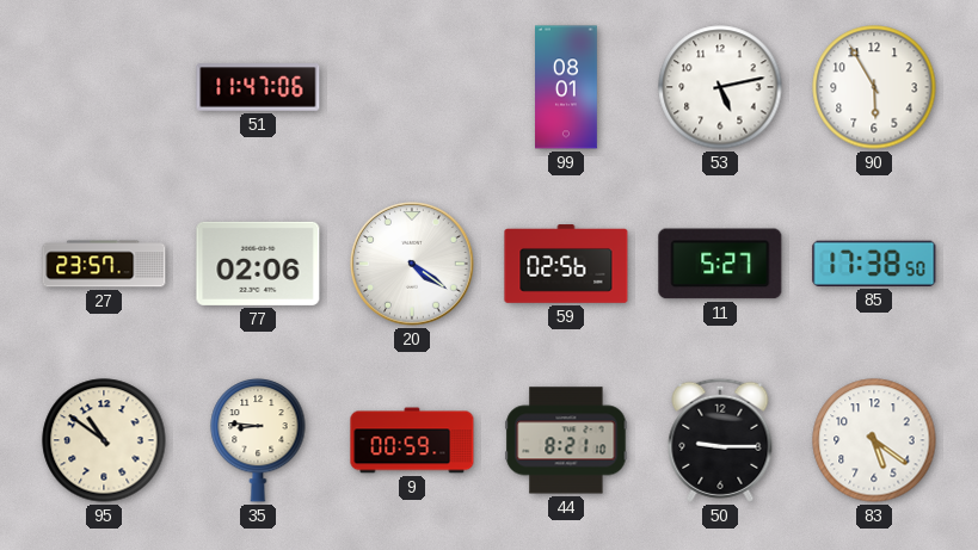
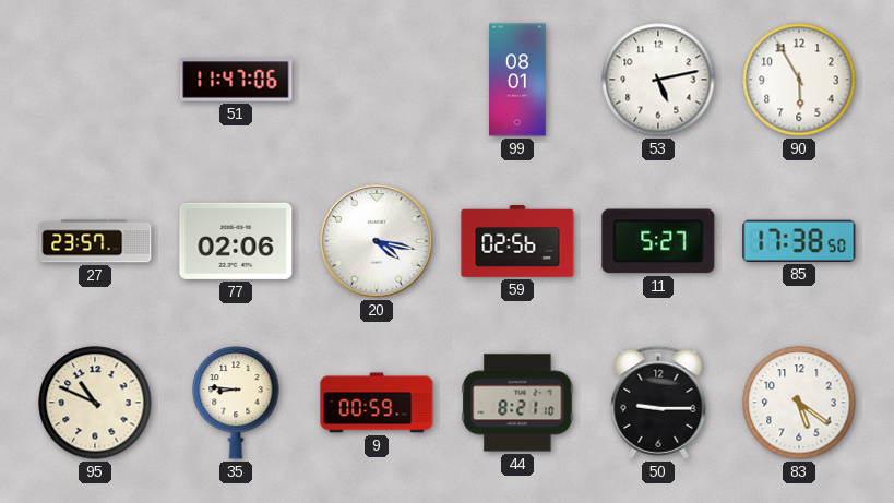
20: 4:21 -> 4:17 (378, 242)
95: 10:51 -> 10:49 (95, 403)
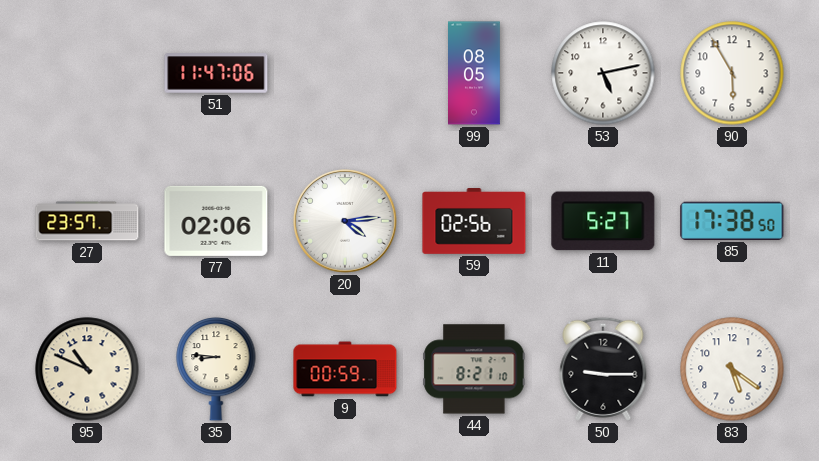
99: 08:01 -> 08:05 (475, 73)
20: 4:17 -> 4:14 (346, 222)
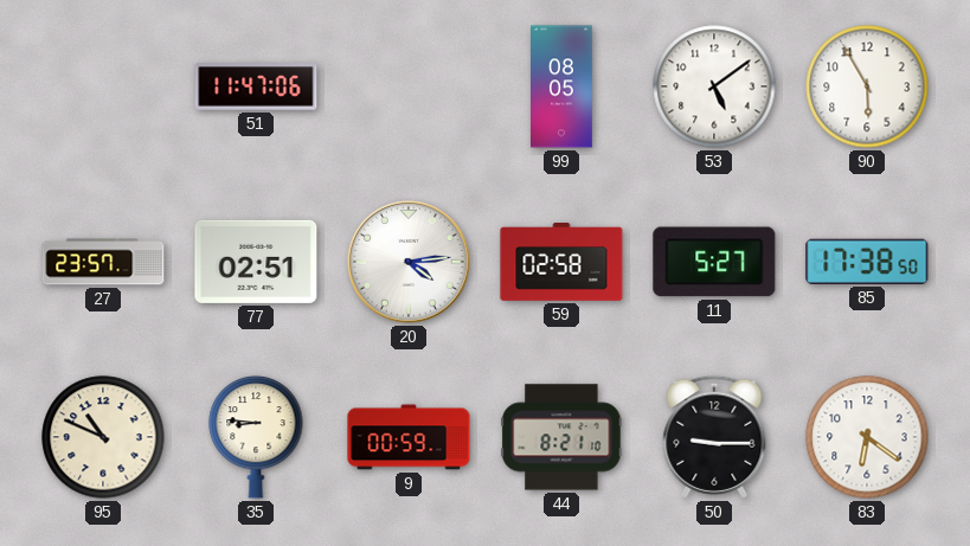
53: 5:13 -> 5:09 (714, 86)
77: 02:06 -> 02:51 (256, 262)
59: 02:56 -> 02:58 (561, 262)
83: 5:21 -> 6:21 (867, 437)
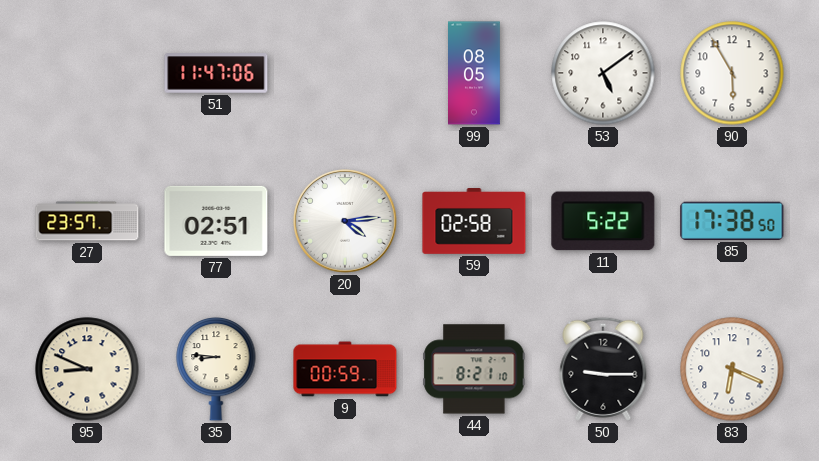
11: 5:27 -> 5:22 (603, 221)
95: 10:49 -> 8:49 (87, 369)
83: 6:21 -> 6:19 (732, 369)
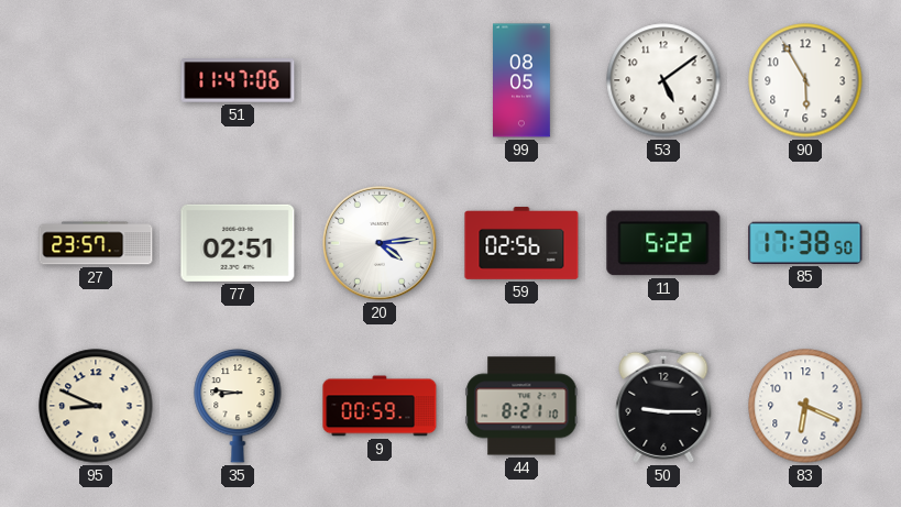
59: 02:58 -> 02:56 (521, 243)
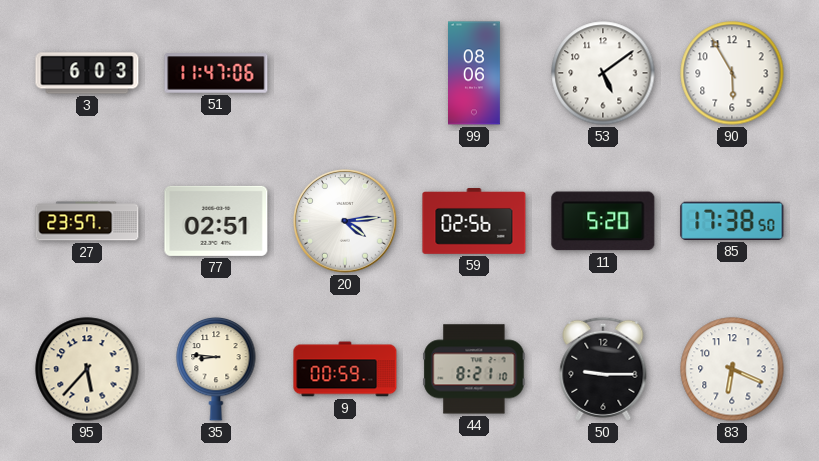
3: none -> 6:03 (87, 73)
99: 08:05 -> 08:06 (475, 73)
11: 5:22 -> 5:20 (603, 221)
95: 8:49 -> 5:37 (87, 369)
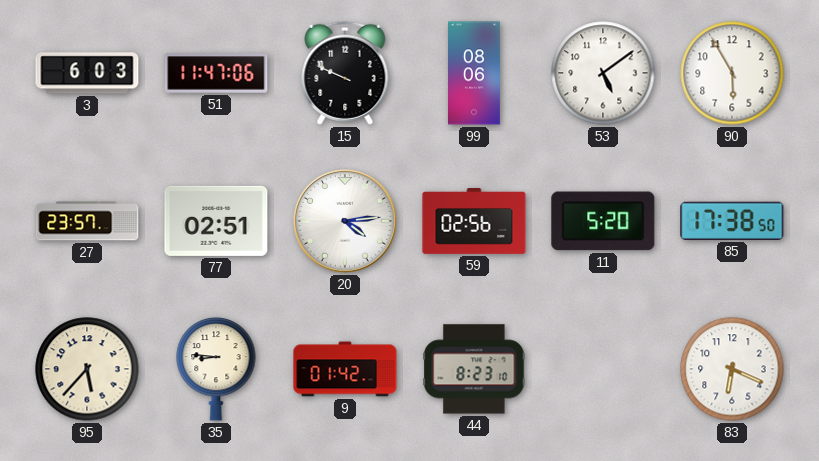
15: none -> 9:49 (345, 73)
9: 00:59 -> 01:42 (345, 369)
44: 8:21 -> 8:23 (474, 369)
50: 9:15 -> none (603, 369)
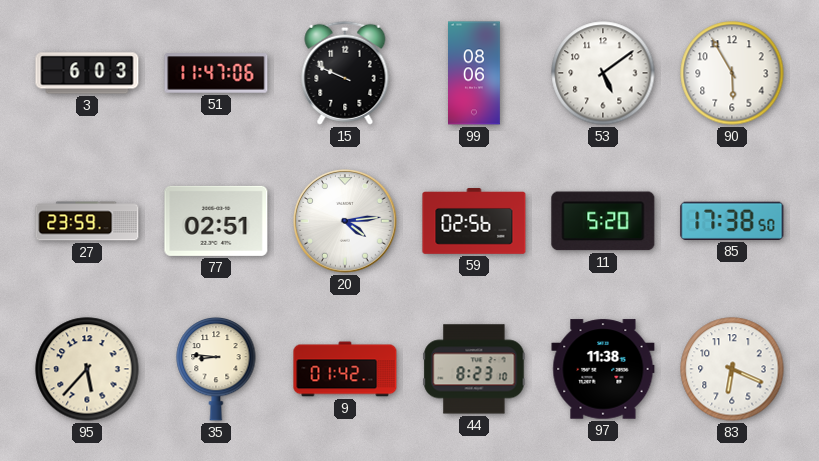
27: 23:57 -> 23:59 (87, 221)
97: none -> 11:38 (603, 369)
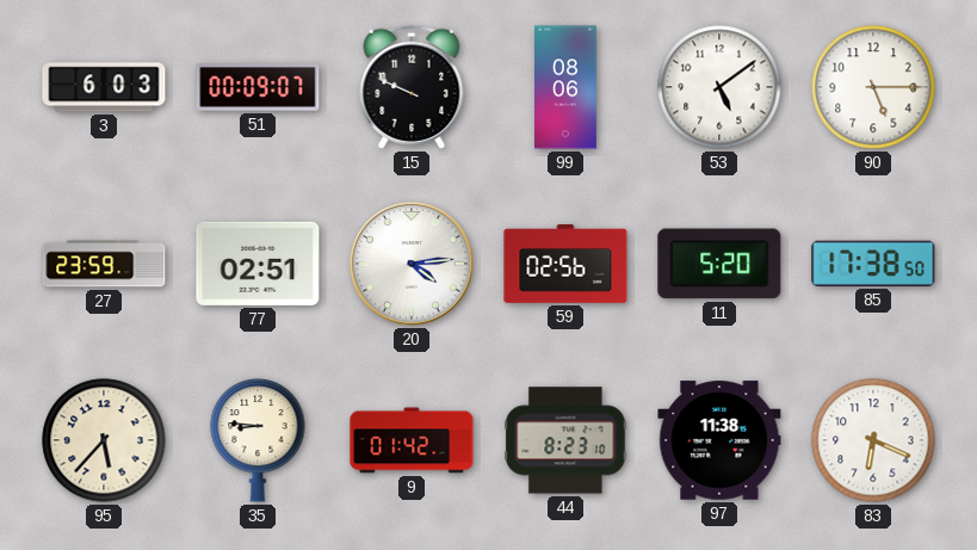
51: 11:47 -> 00:09 (258, 87)
90: 5:55 -> 5:15 (873, 87)
